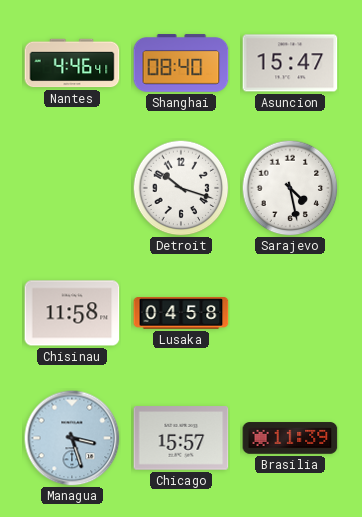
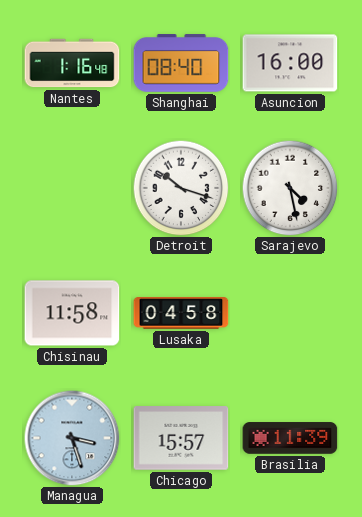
Nantes: 4:46 -> 1:16 (72, 63)
Asuncion: 15:47 -> 16:00 (290, 63)
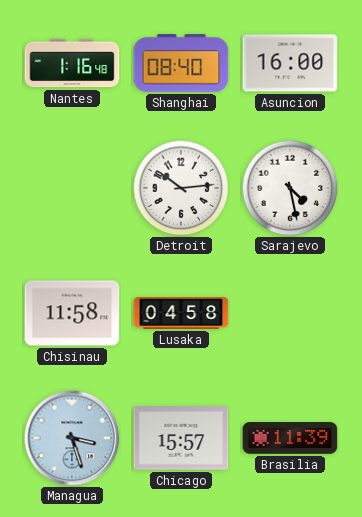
Detroit: 10:18 -> 10:14 (181, 188)
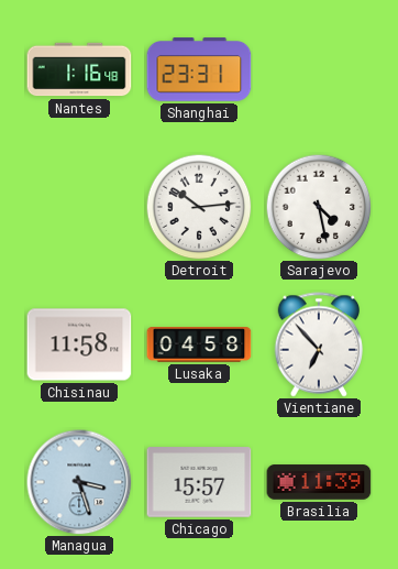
Shanghai: 08:40 -> 23:31 (199, 69)
Asuncion: 16:00 -> none (290, 63)
Vientiane: none -> 6:53 (319, 344)
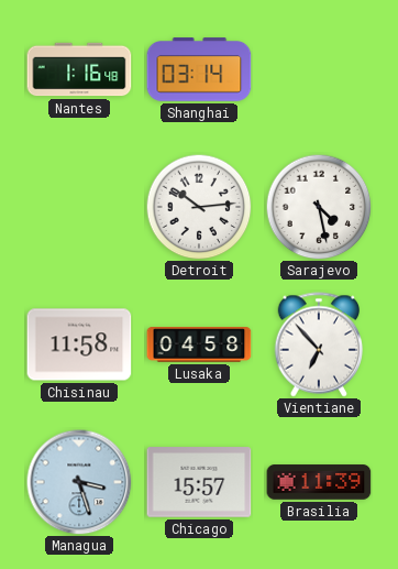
Shanghai: 23:31 -> 03:14 (199, 69)
